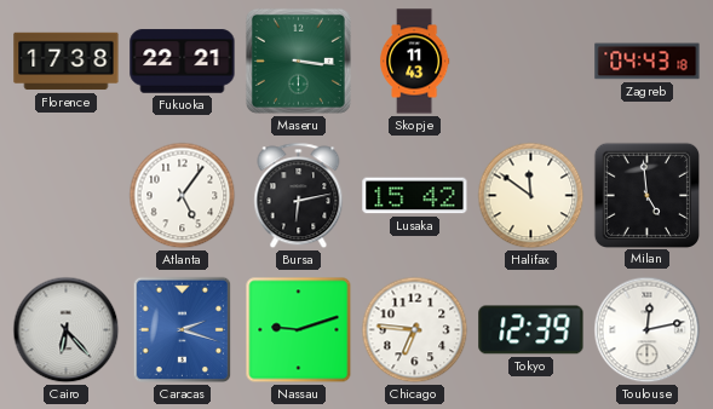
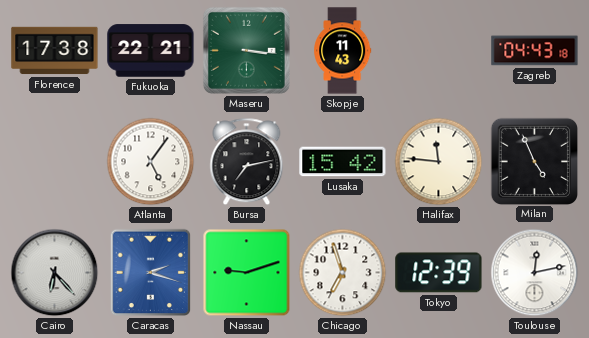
Bursa: 6:13 -> 7:13 (247, 162)
Halifax: 11:51 -> 11:46 (439, 162)
Milan: 4:59 -> 4:56 (534, 161)
Chicago: 6:46 -> 6:57 (343, 273)
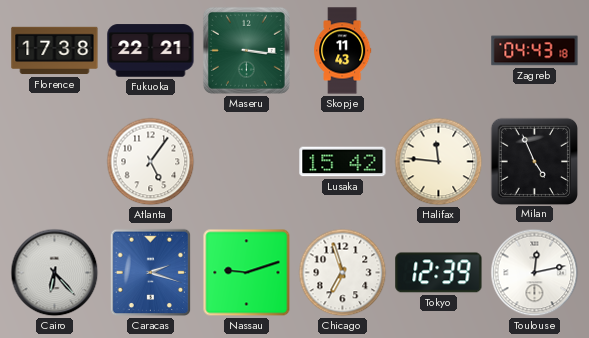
Bursa: 7:13 -> none (247, 162)
